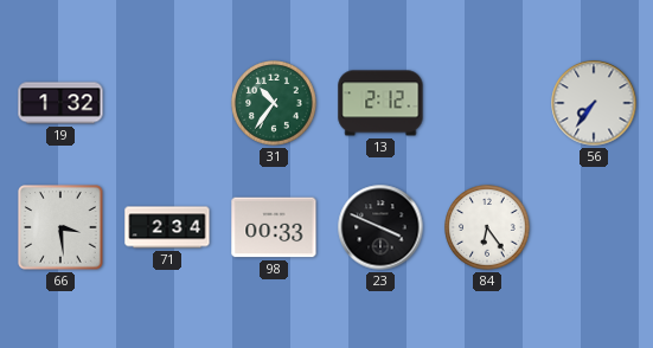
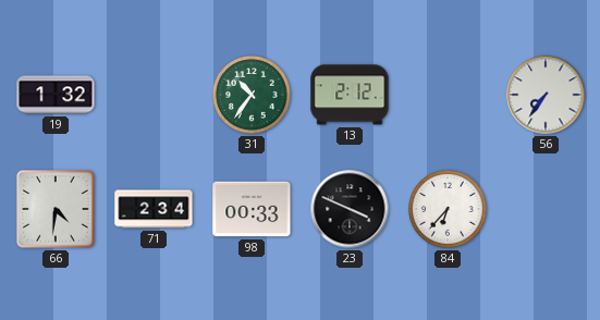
66: 3:29 -> 4:31 (56, 209)
84: 6:24 -> 6:37 (448, 209)
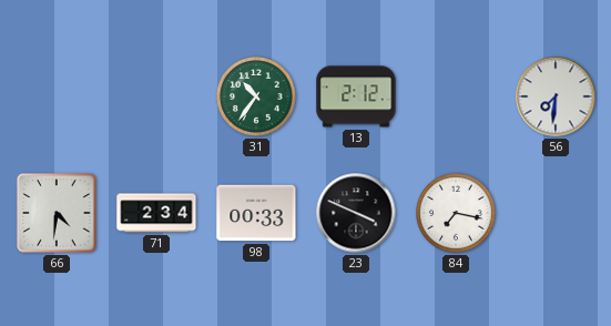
19: 1:32 -> none (56, 95)
56: 7:36 -> 7:31 (556, 96)
84: 6:37 -> 7:17 (456, 213)
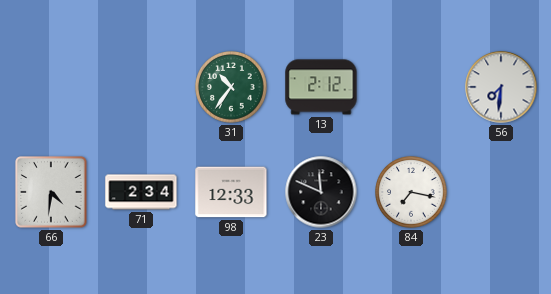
98: 00:33 -> 12:33 (231, 192)
23: 3:49 -> 11:49 (321, 192)
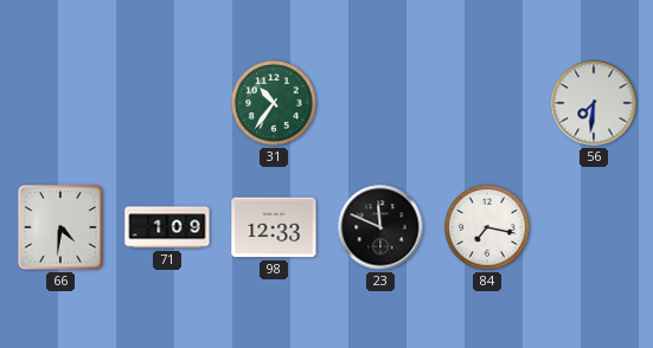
13: 2:12 -> none (321, 87)
71: 2:34 -> 1:09 (167, 227)
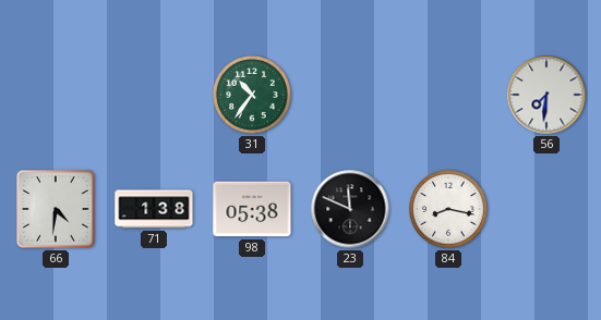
71: 1:09 -> 1:38 (154, 209)
98: 12:33 -> 05:38 (252, 209)
84: 7:17 -> 8:17 (448, 209)
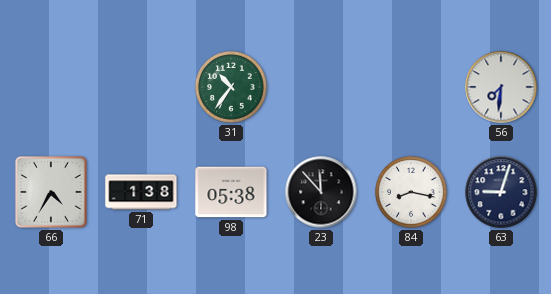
66: 4:31 -> 4:35 (51, 192)
23: 11:49 -> 11:53 (321, 192)
63: none -> 9:03 (501, 192)
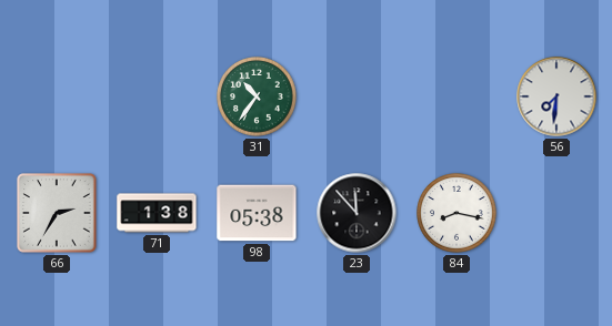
66: 4:35 -> 2:35 (57, 213)
63: 9:03 -> none (501, 192)
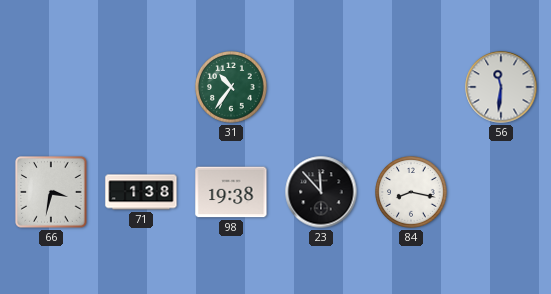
56: 7:31 -> 11:31 (501, 87)
66: 2:35 -> 3:32 (51, 192)
98: 05:38 -> 19:38 (231, 192)
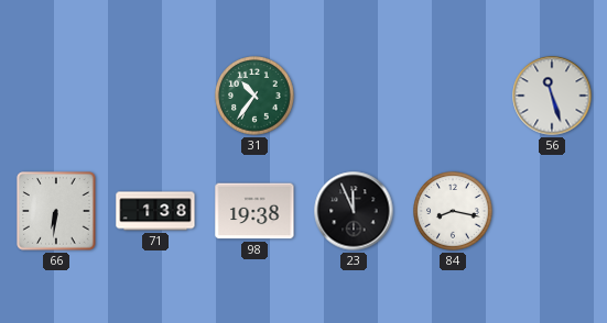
56: 11:31 -> 11:27 (552, 96)
66: 3:32 -> 6:31 (56, 211)
23: 11:53 -> 11:56 (354, 211)
